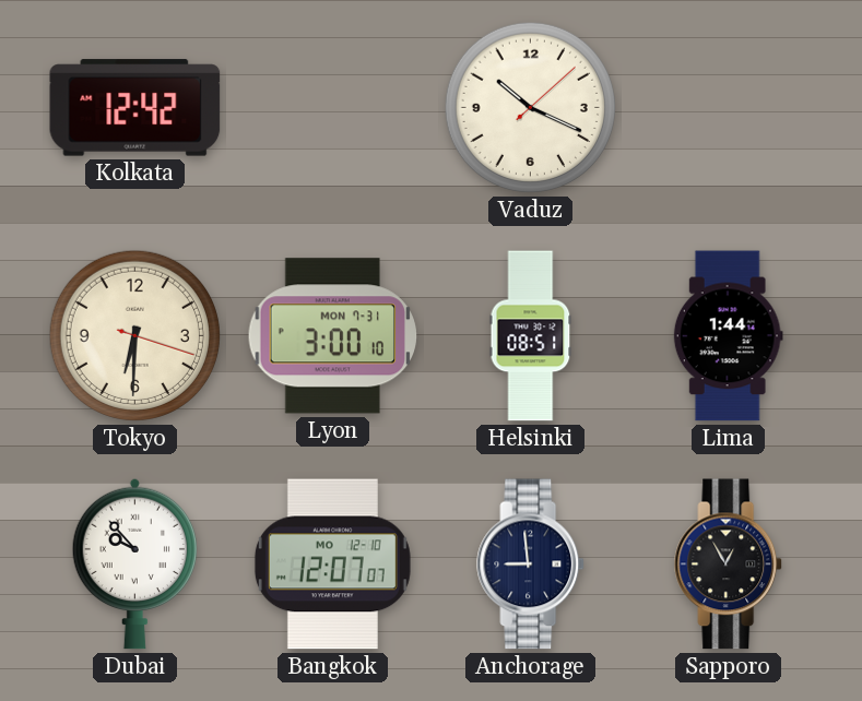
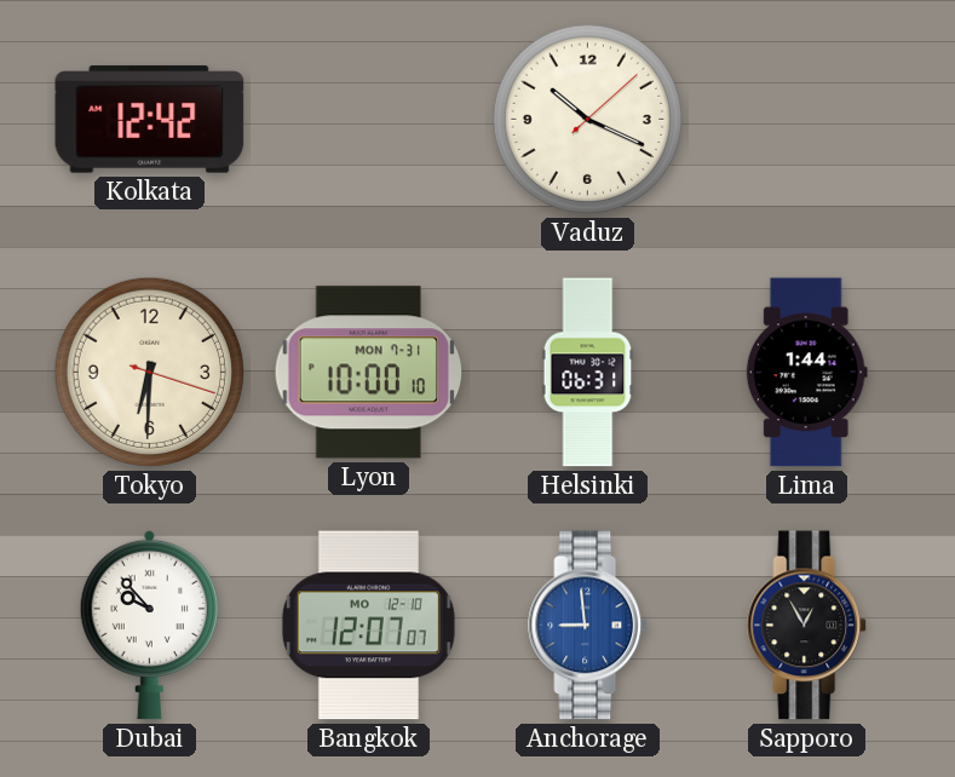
Lyon: 3:00 -> 10:00 (369, 373)
Helsinki: 08:51 -> 06:31 (588, 373)
Anchorage dial: navy -> blue (588, 626)
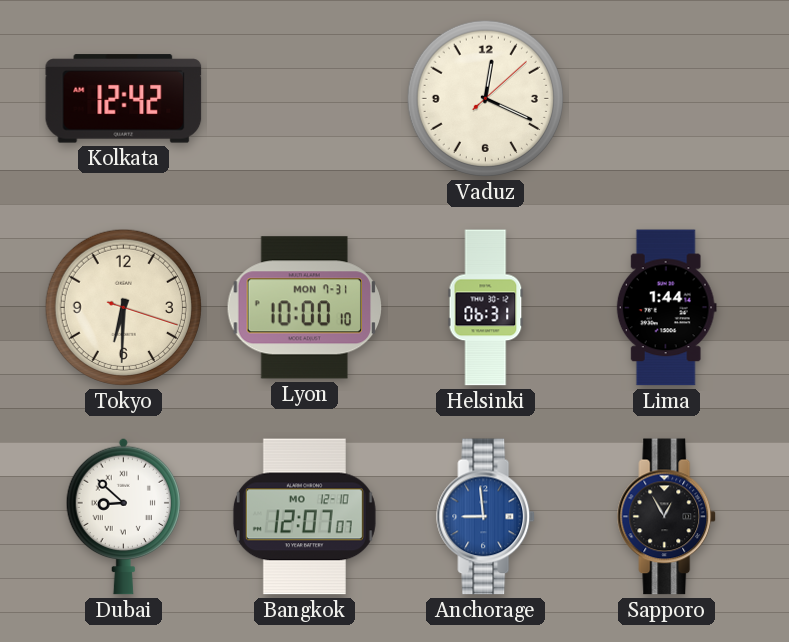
Vaduz: 10:19 -> 12:19 (485, 98)
Dubai: 9:53 -> 8:52 (123, 516)
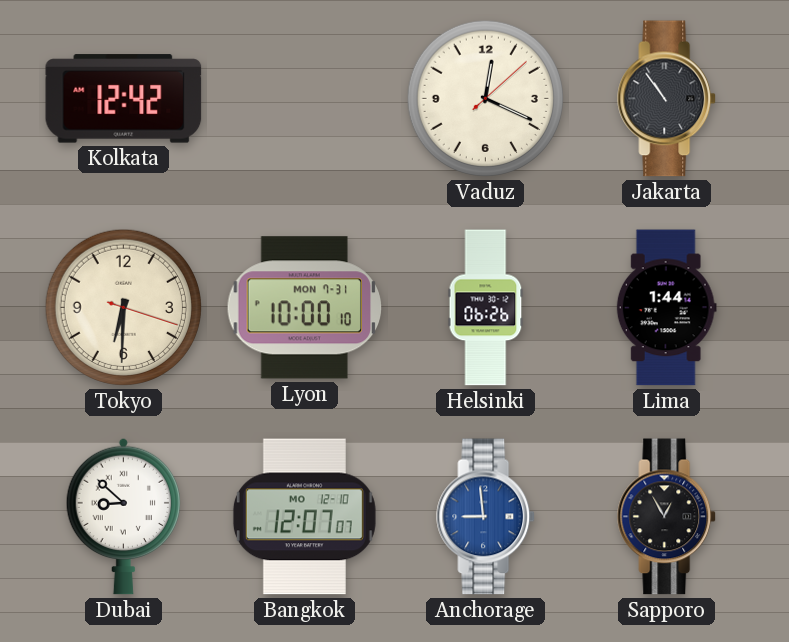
Jakarta: none -> 10:54 (667, 99)
Helsinki: 06:31 -> 06:26 (486, 308)
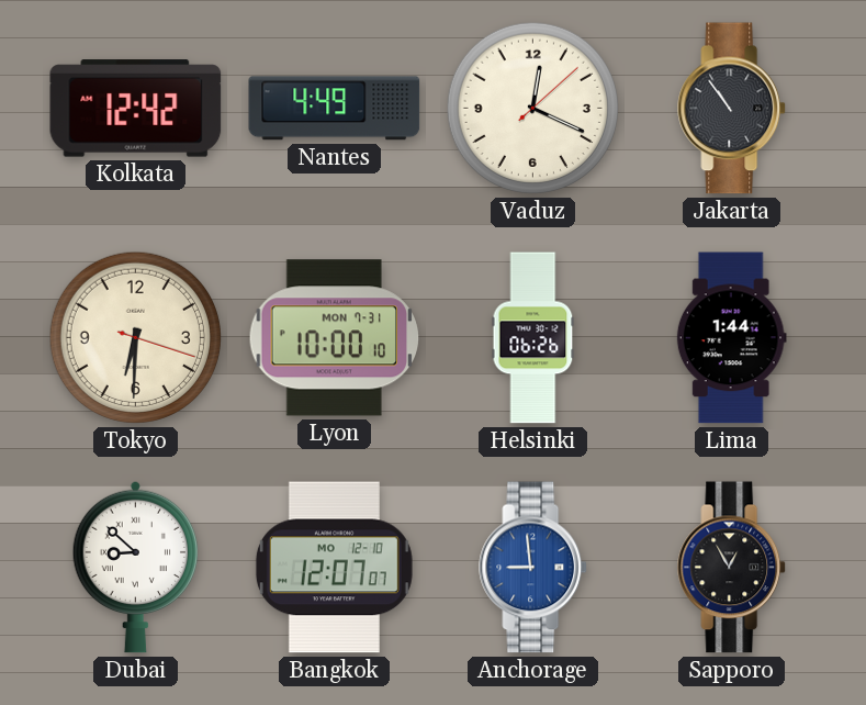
Nantes: none -> 4:49 (335, 109)
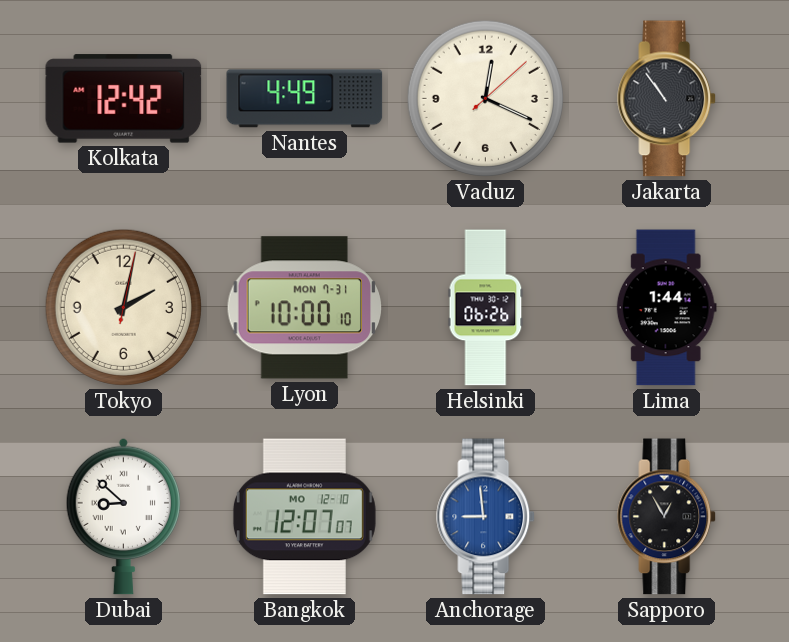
Tokyo: 6:30 -> 2:02 (123, 307)
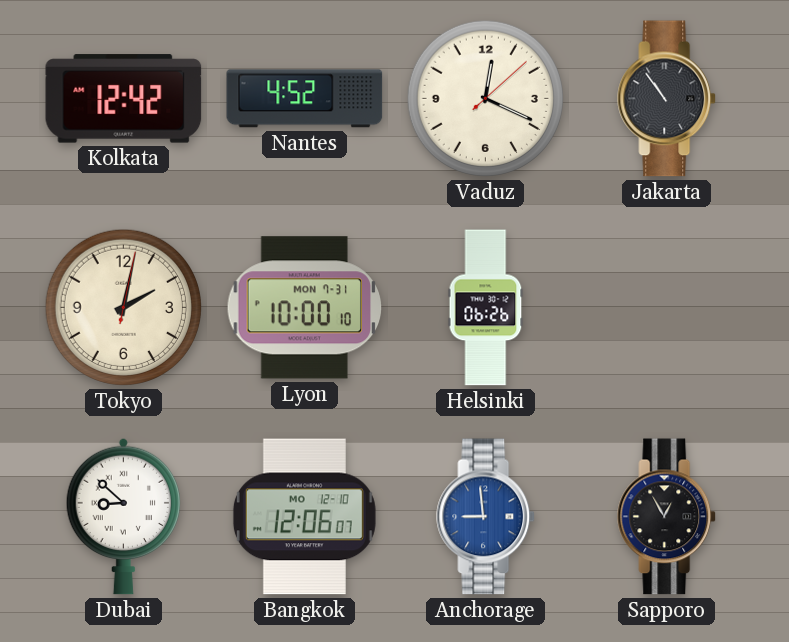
Nantes: 4:49 -> 4:52 (305, 99)
Lima: 1:44 -> none (666, 308)
Bangkok: 12:07 -> 12:06 (304, 517)
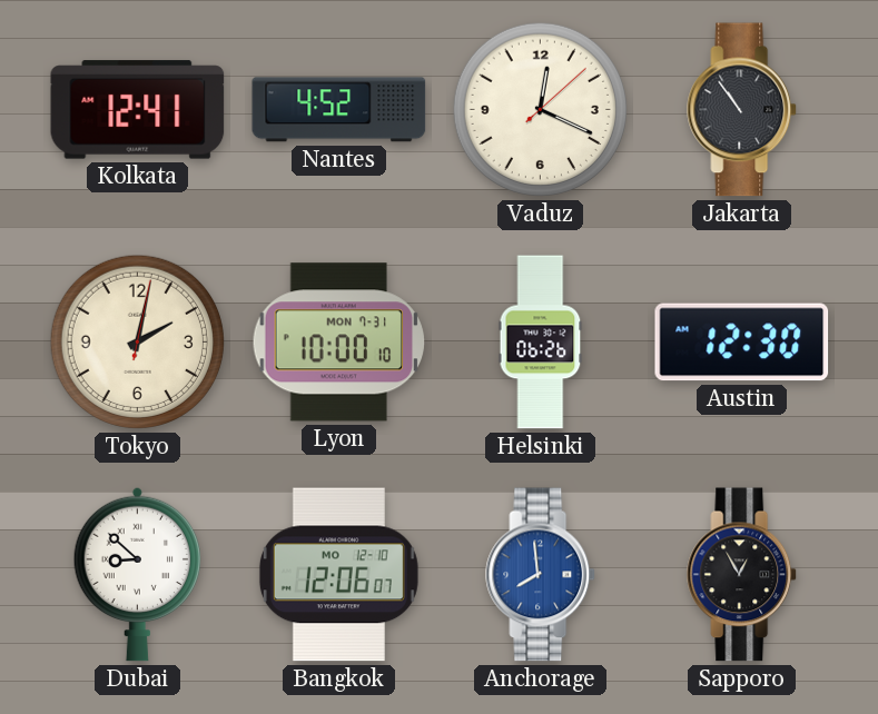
Kolkata: 12:42 -> 12:41 (138, 110)
Austin: none -> 12:30 (742, 343)
Anchorage: 8:59 -> 7:59 (541, 575)
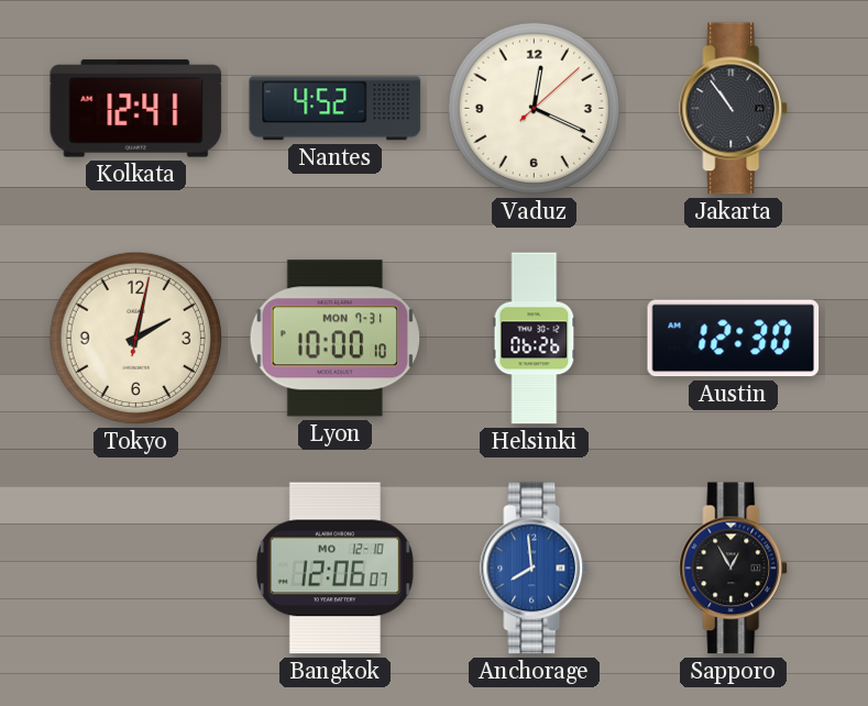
Dubai: 8:52 -> none (137, 574)
